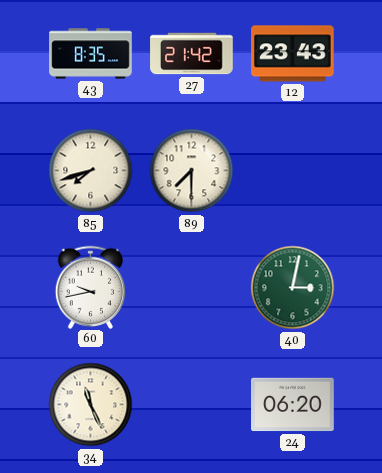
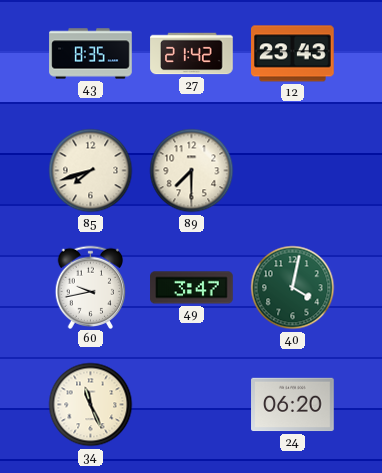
49: none -> 3:47 (192, 288)
40: 3:02 -> 4:02 (293, 288)
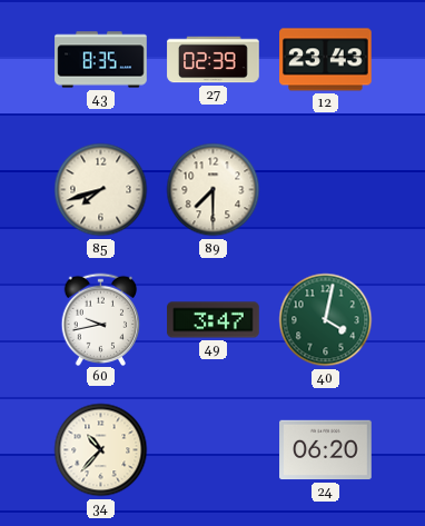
27: 21:42 -> 02:39 (214, 60)
34: 11:26 -> 10:37 (101, 450)
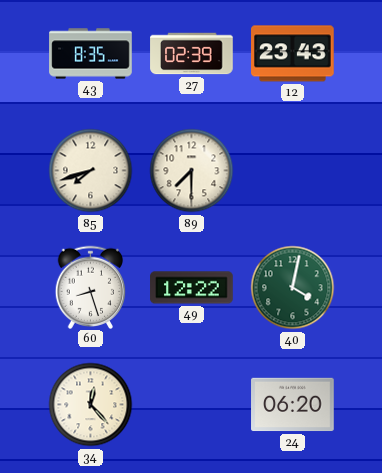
60: 9:43 -> 8:27 (91, 287)
49: 3:47 -> 12:22 (192, 288)
34: 10:37 -> 12:23 (91, 405)
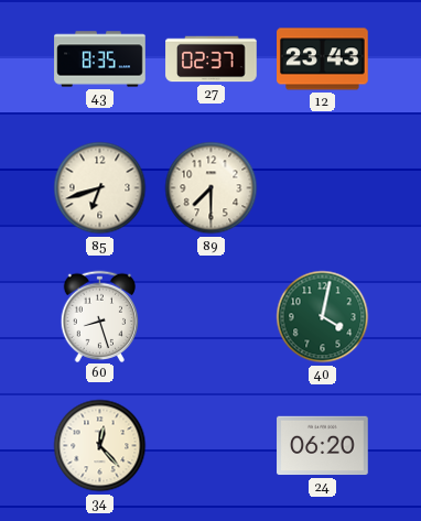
27: 02:39 -> 02:37 (212, 59)
85: 7:42 -> 6:42 (100, 188)
49: 12:22 -> none (192, 288)
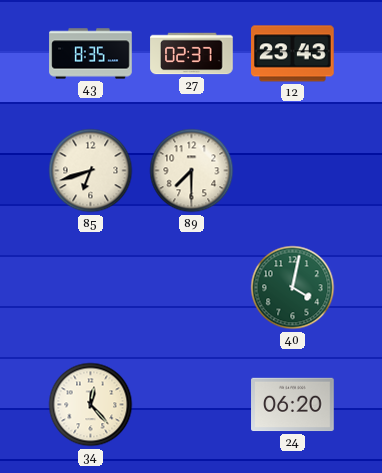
60: 8:27 -> none (100, 316)
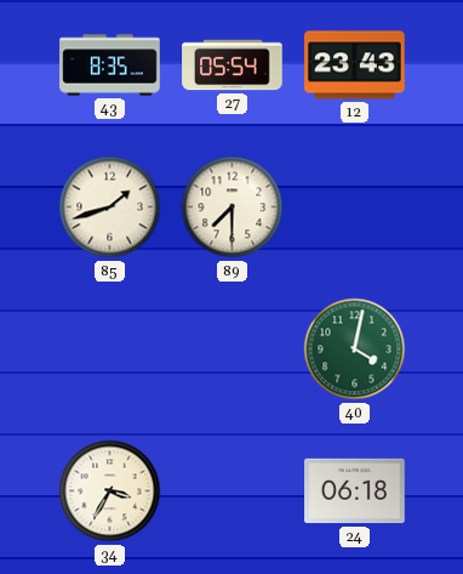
27: 02:37 -> 05:54 (233, 66)
85: 6:42 -> 1:42 (110, 208)
34: 12:23 -> 3:35 (110, 491)
24: 06:20 -> 06:18 (355, 491)
